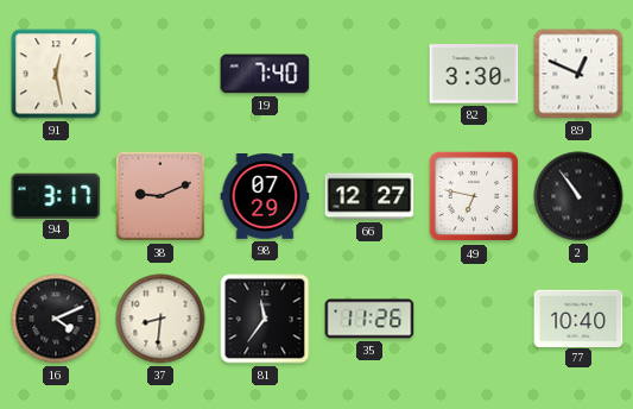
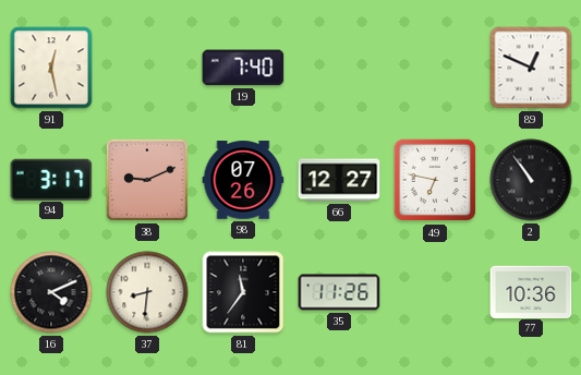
82: 3:30 -> none (474, 74)
98: 07:29 -> 07:26 (243, 180)
77: 10:40 -> 10:36 (531, 291)
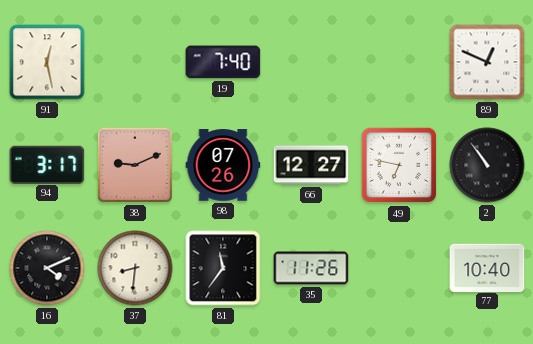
77: 10:36 -> 10:40 (487, 267)
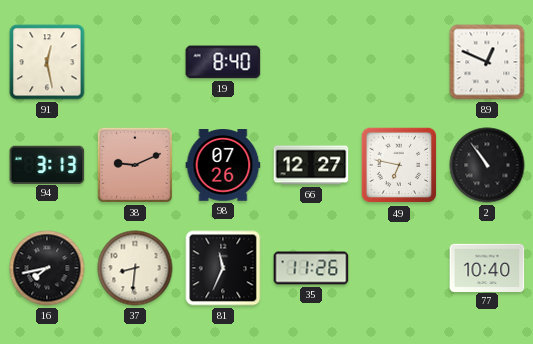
19: 7:40 -> 8:40 (223, 62)
94: 3:17 -> 3:13 (47, 164)
16: 4:11 -> 7:43 (47, 268)
81: 11:36 -> 11:34 (223, 268)
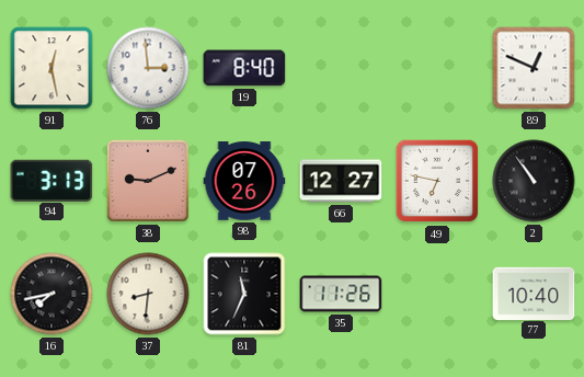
76: none -> 2:59 (148, 68)
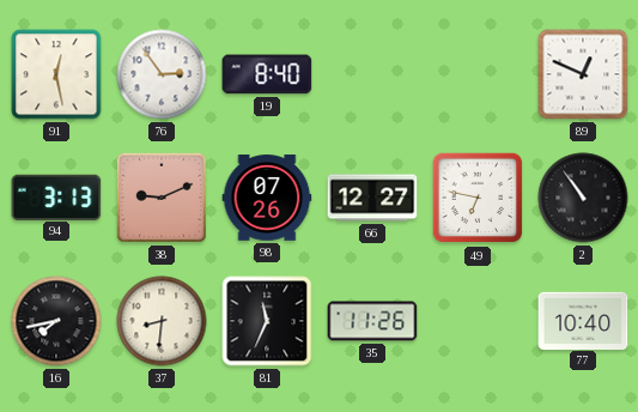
76: 2:59 -> 2:54 (162, 74)
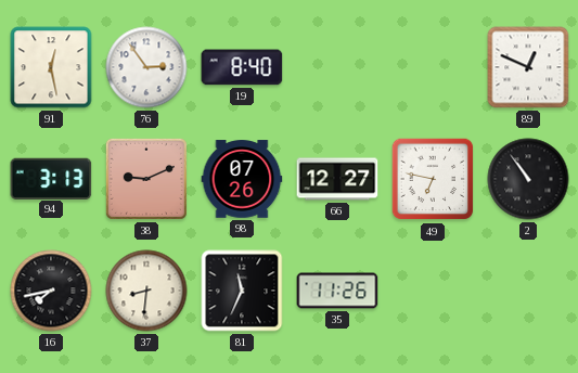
77: 10:40 -> none (583, 320)
